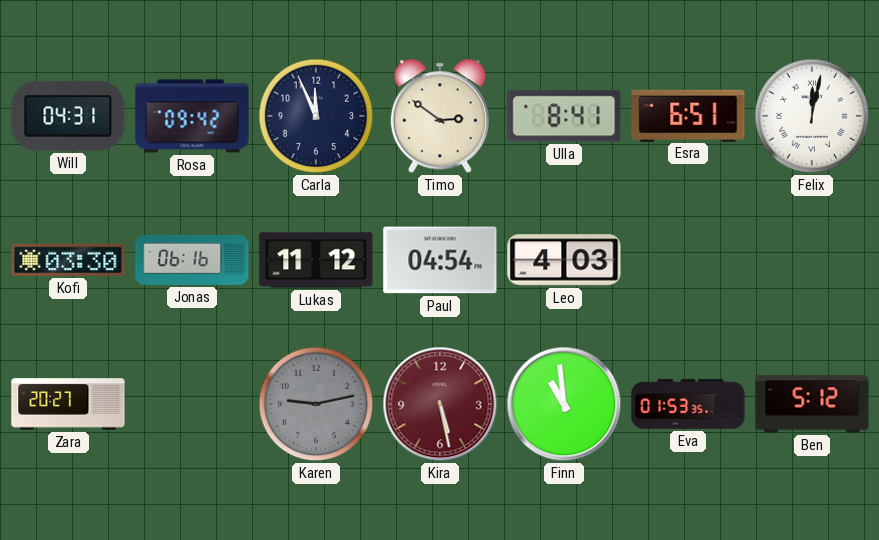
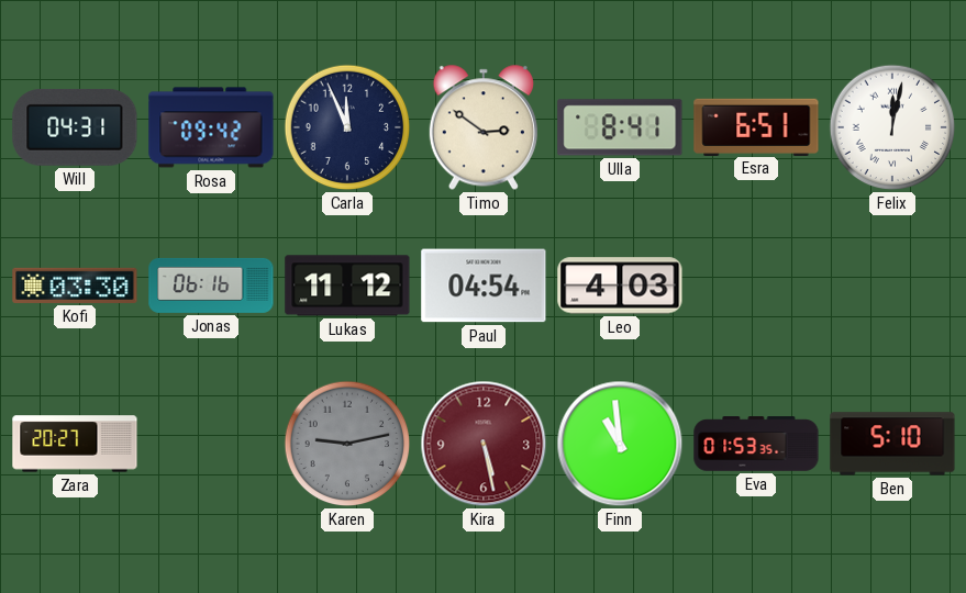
Ben: 5:12 -> 5:10 (892, 444)
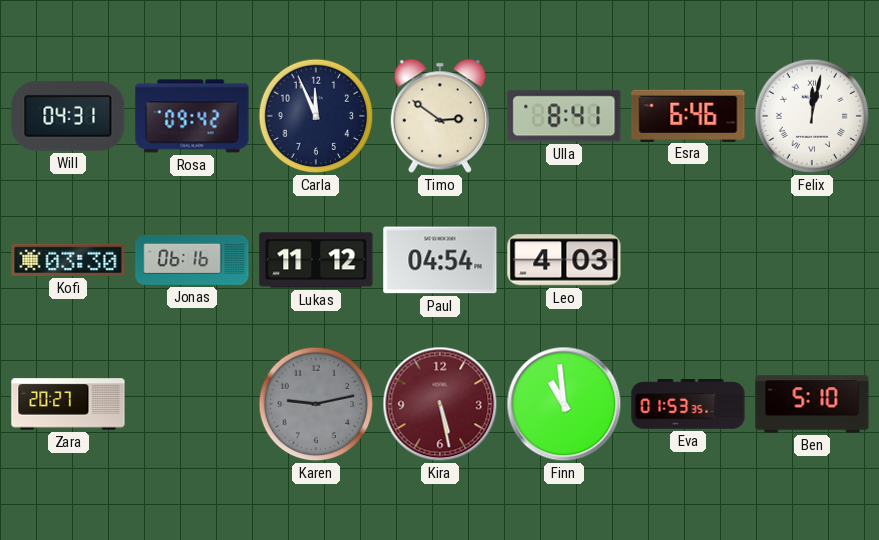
Esra: 6:51 -> 6:46 (688, 115)
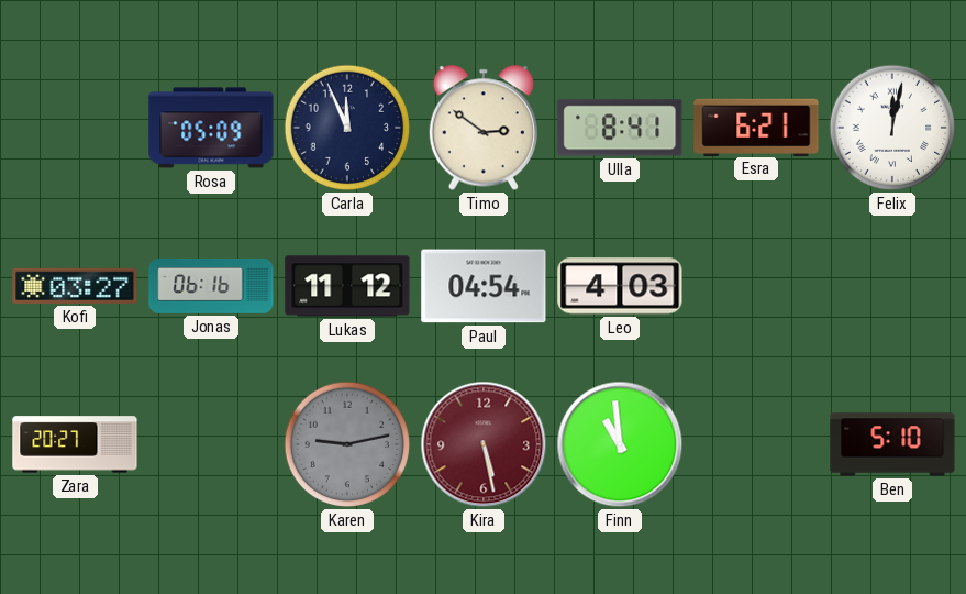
Will: 04:31 -> none (68, 116)
Rosa: 09:42 -> 05:09 (211, 128)
Esra: 6:46 -> 6:21 (756, 127)
Kofi: 03:30 -> 03:27 (75, 286)
Eva: 01:53 -> none (688, 404)
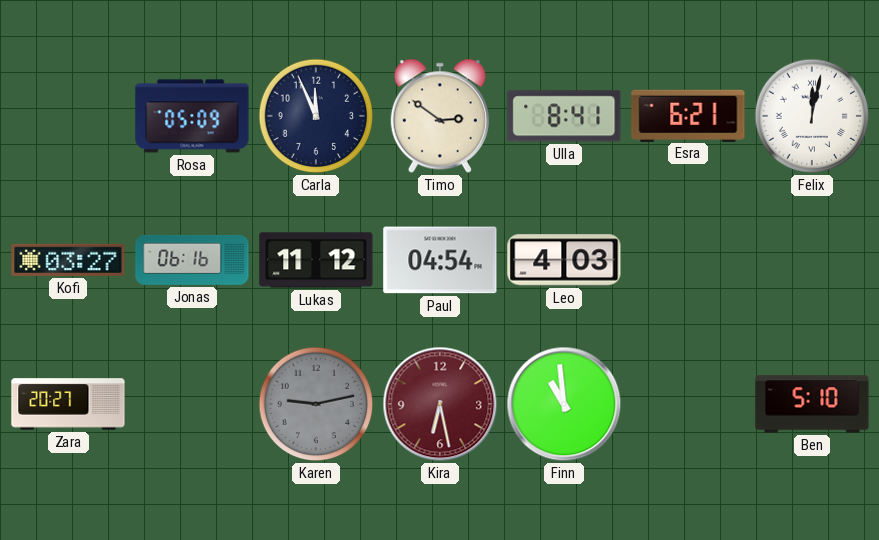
Kira: 5:28 -> 6:28 (440, 404)
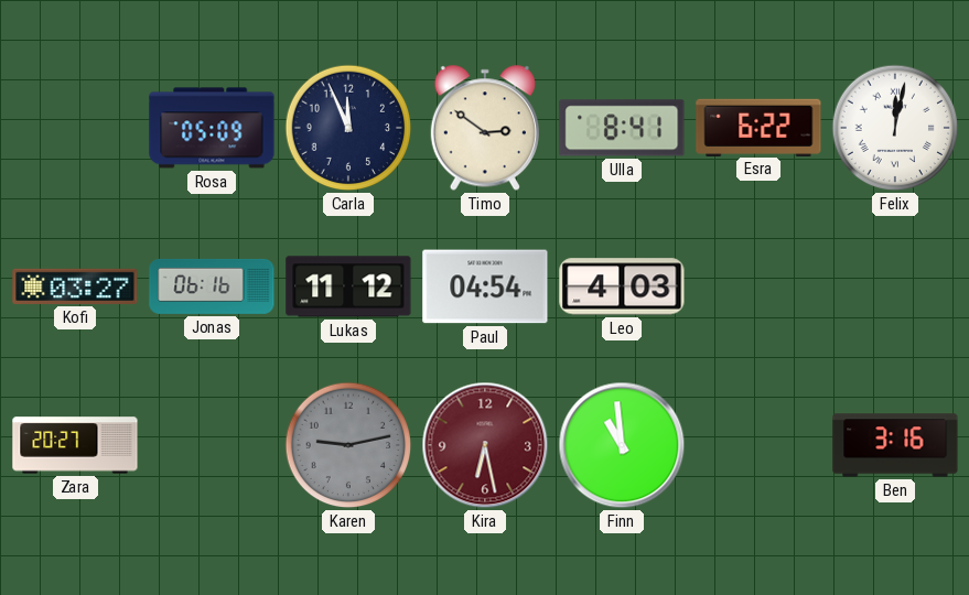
Esra: 6:21 -> 6:22 (758, 127)
Ben: 5:10 -> 3:16 (895, 445)
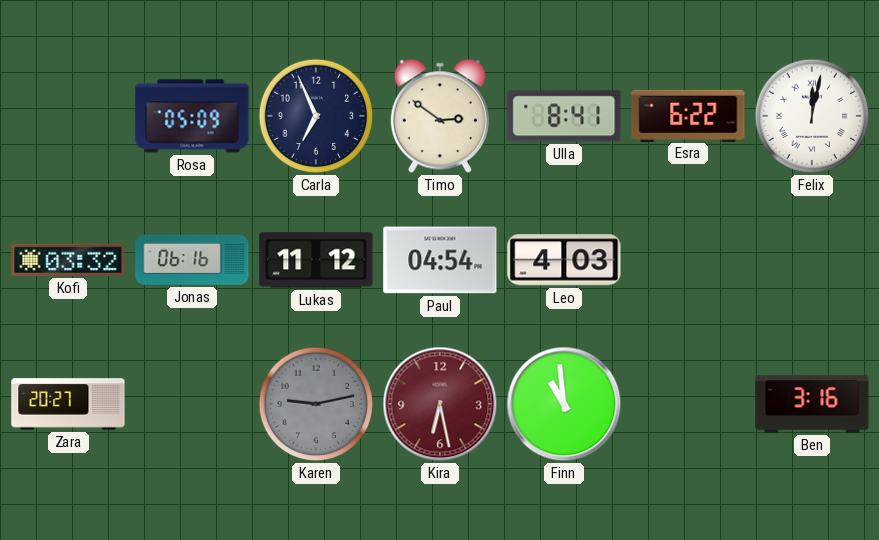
Carla: 11:56 -> 6:56 (316, 116)
Kofi: 03:27 -> 03:32 (68, 260)
